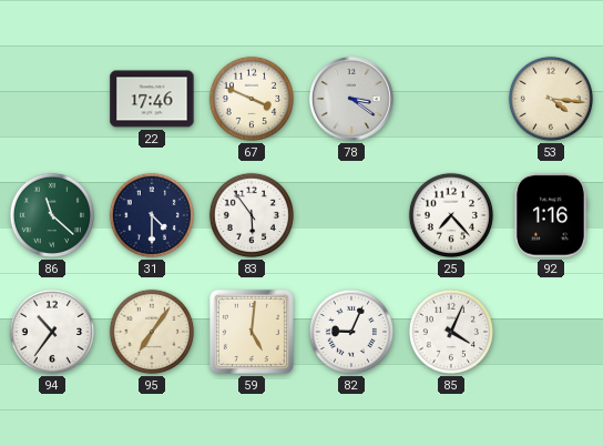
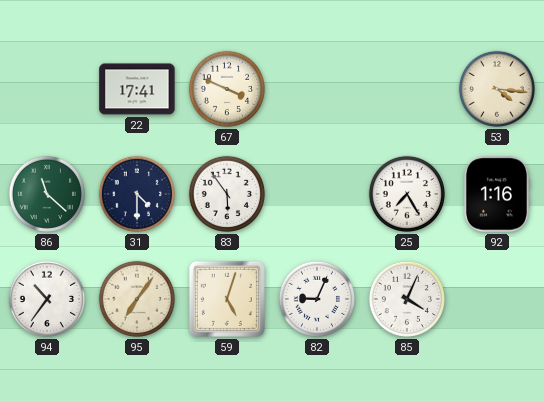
22: 17:46 -> 17:41 (137, 89)
78: 3:21 -> none (352, 100)
25: 7:23 -> 7:25 (407, 194)
59: 5:01 -> 5:03 (227, 299)
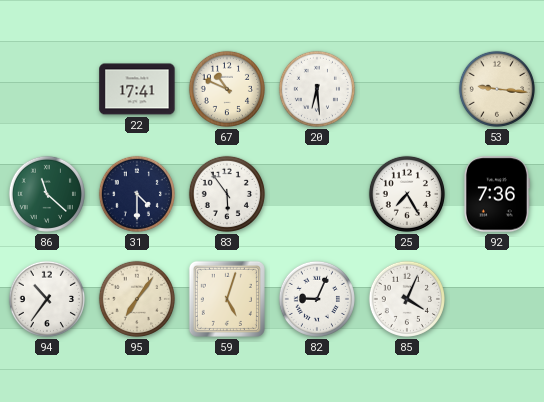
67: 3:49 -> 10:49 (227, 89)
20: none -> 6:29 (317, 89)
53: 4:16 -> 9:16 (497, 89)
92: 1:16 -> 7:36 (496, 194)
